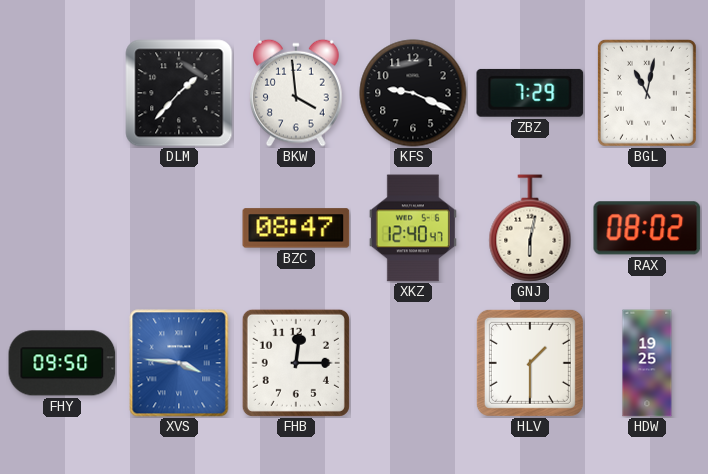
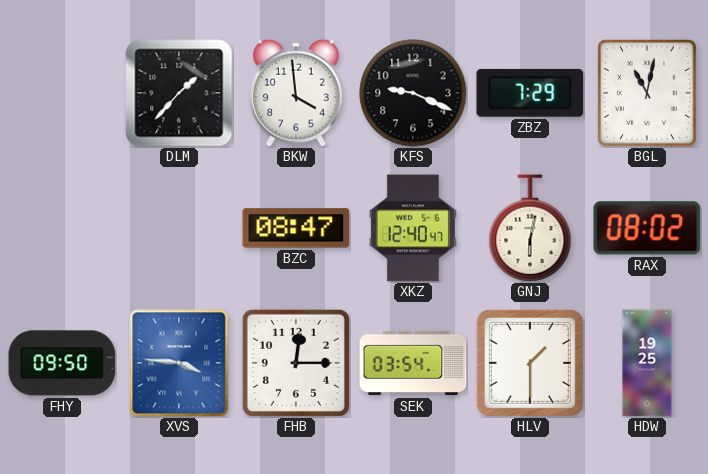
SEK: none -> 03:54 (413, 363)
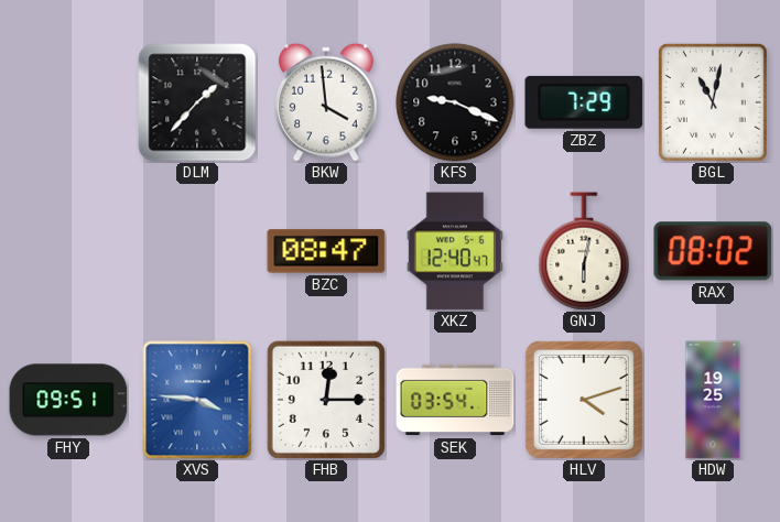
FHY: 09:50 -> 09:51 (68, 400)
HLV: 1:30 -> 4:12 (584, 400)
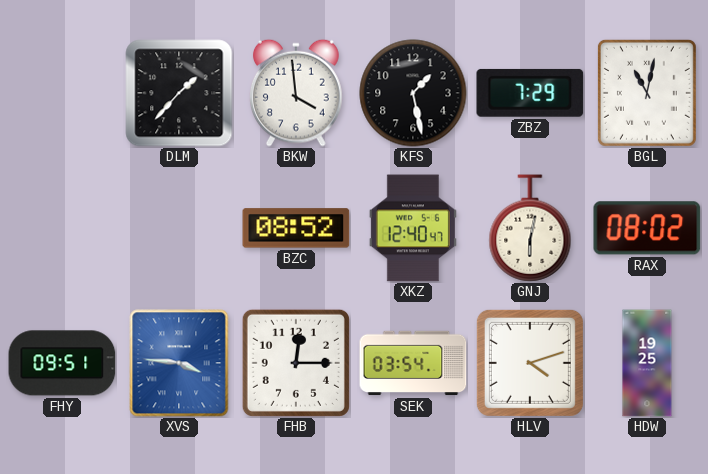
KFS: 9:19 -> 1:28 (413, 93)
BZC: 08:47 -> 08:52 (296, 228)
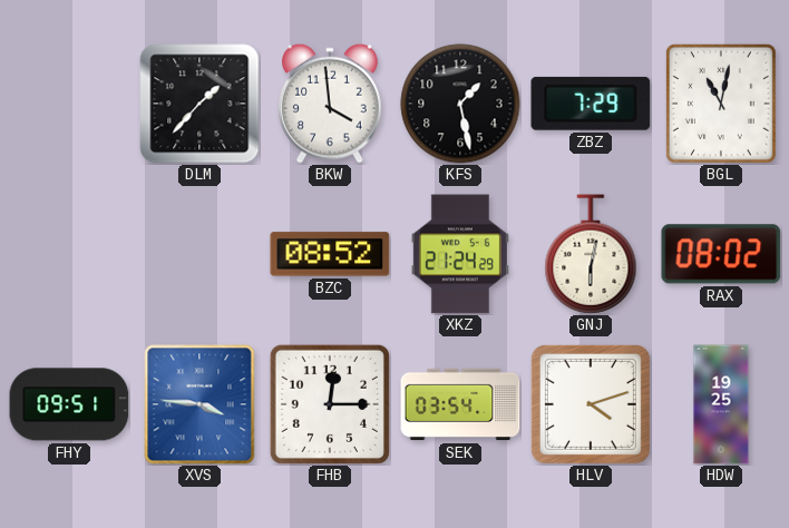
XKZ: 12:40 -> 21:24 (460, 254)
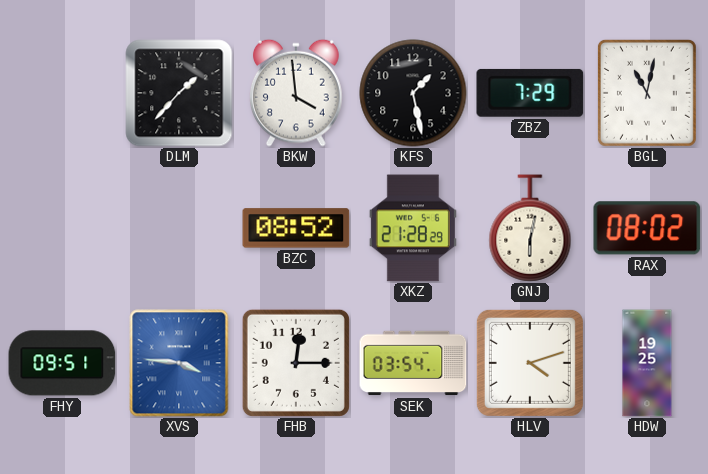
XKZ: 21:24 -> 21:28 (413, 228)
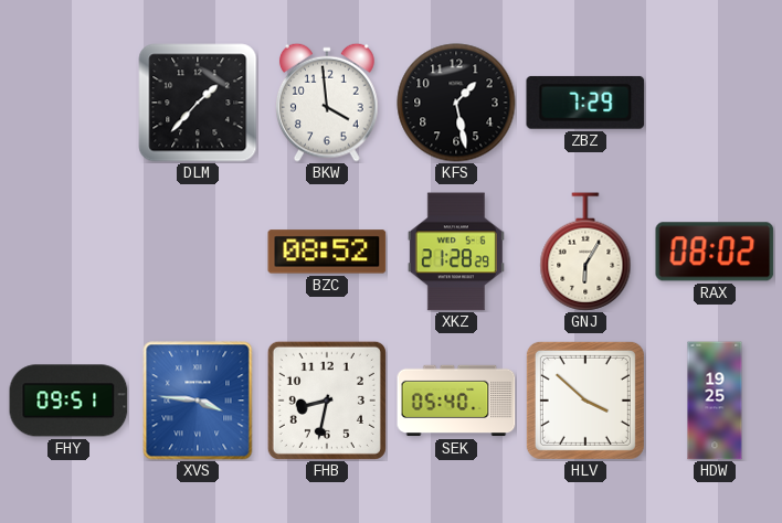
BGL: 11:02 -> none (647, 93)
GNJ: 6:02 -> 6:05 (585, 252)
FHB: 12:15 -> 8:32 (327, 401)
SEK: 03:54 -> 05:40 (456, 401)
HLV: 4:12 -> 3:52 (585, 401)
